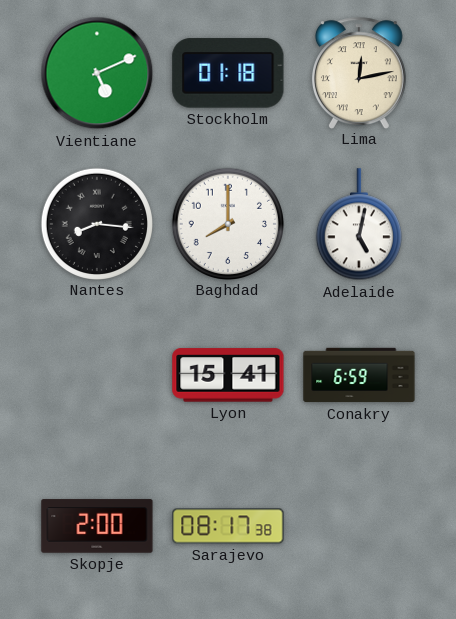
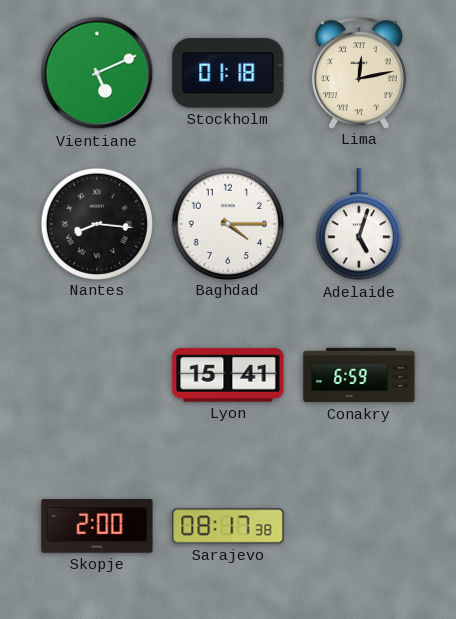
Baghdad: 8:00 -> 4:15 (227, 223)
Adelaide: 5:02 -> 5:03 (359, 225)
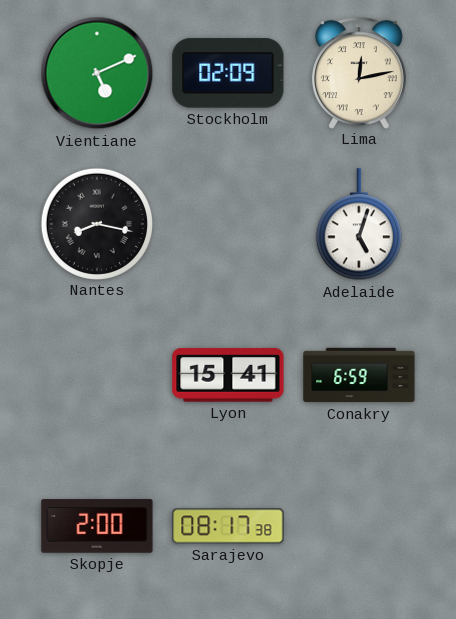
Stockholm: 01:18 -> 02:09 (228, 73)
Nantes: 8:16 -> 8:17 (96, 223)
Baghdad: 4:15 -> none (227, 223)
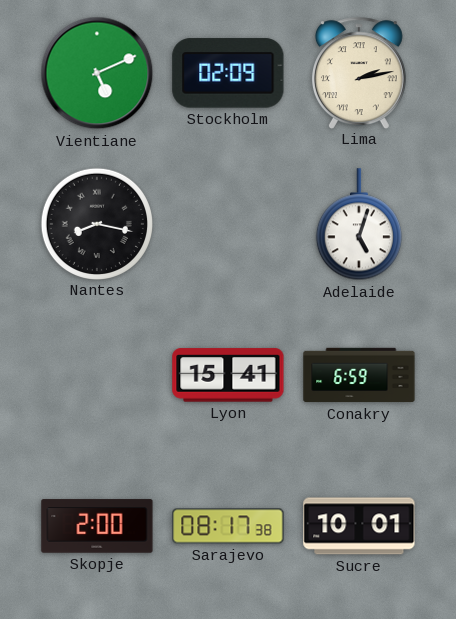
Lima: 12:13 -> 2:13 (359, 73)
Sucre: none -> 10:01 (359, 526)
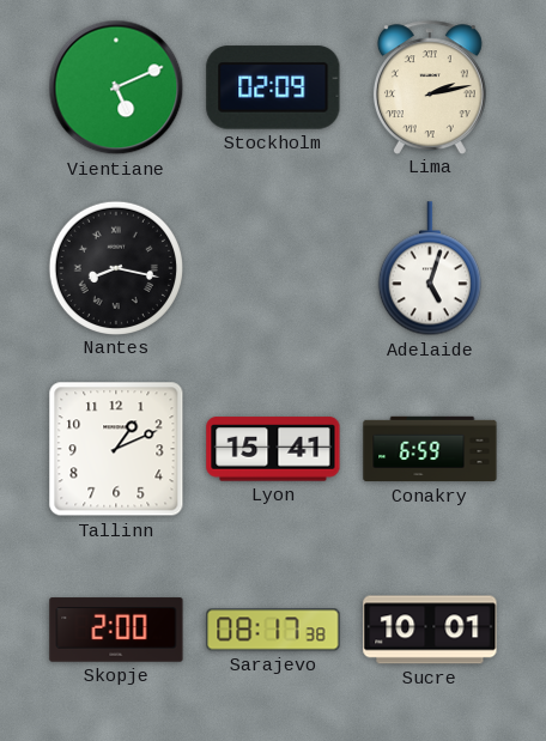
Tallinn: none -> 1:11 (116, 449)
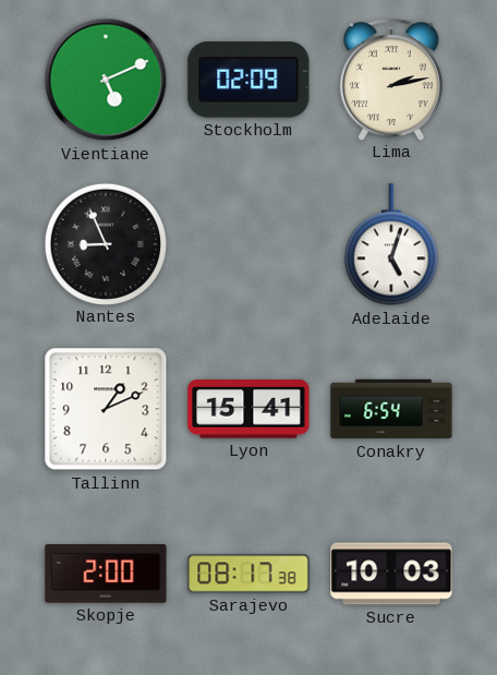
Nantes: 8:17 -> 8:56 (105, 243)
Conakry: 6:59 -> 6:54 (391, 409)
Sucre: 10:01 -> 10:03 (391, 574)
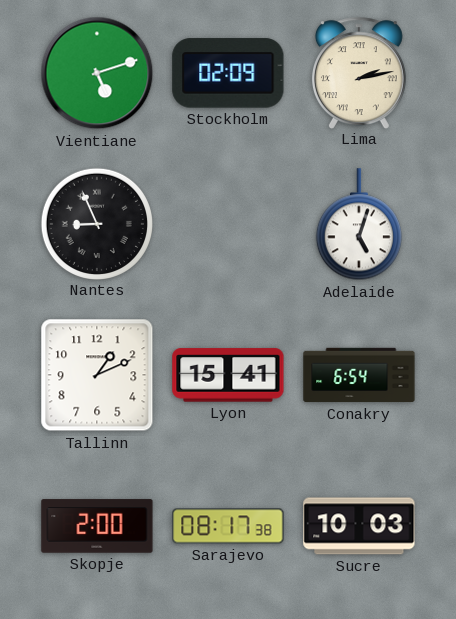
Vientiane: 5:11 -> 5:12 (97, 73)
